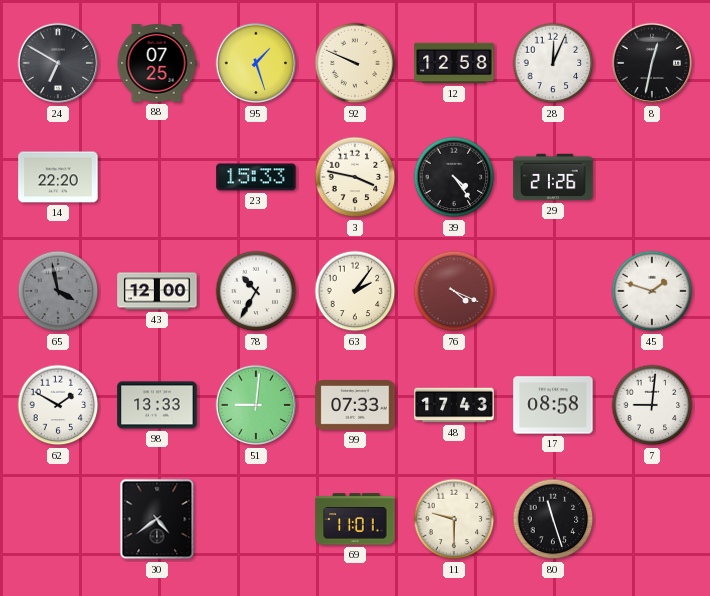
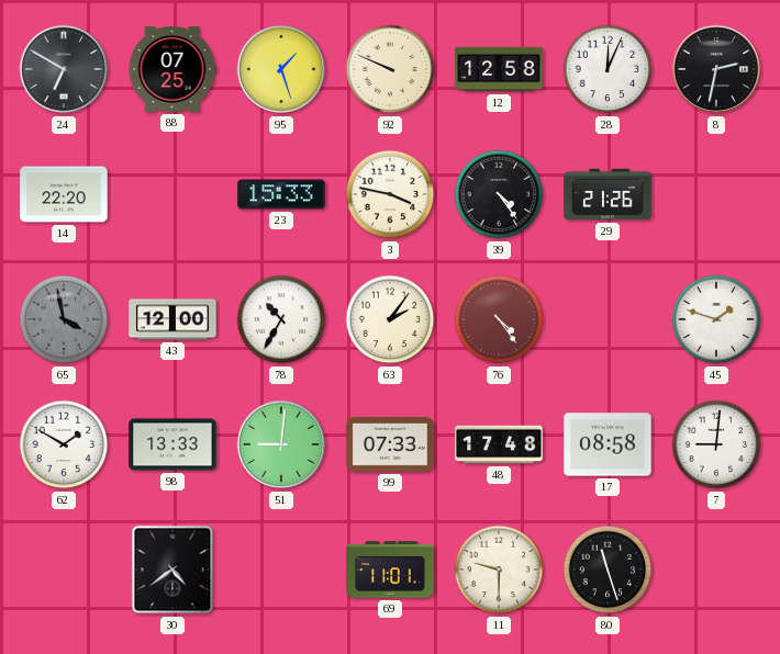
8: 12:32 -> 2:32 (716, 69)
76: 4:19 -> 4:24 (499, 319)
48: 17:43 -> 17:48 (499, 444)
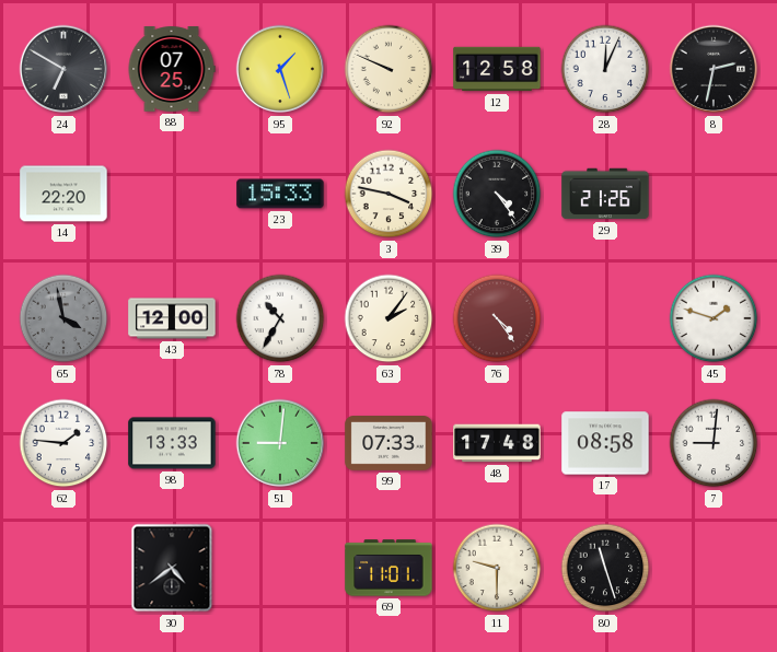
62: 1:50 -> 1:46 (63, 443)
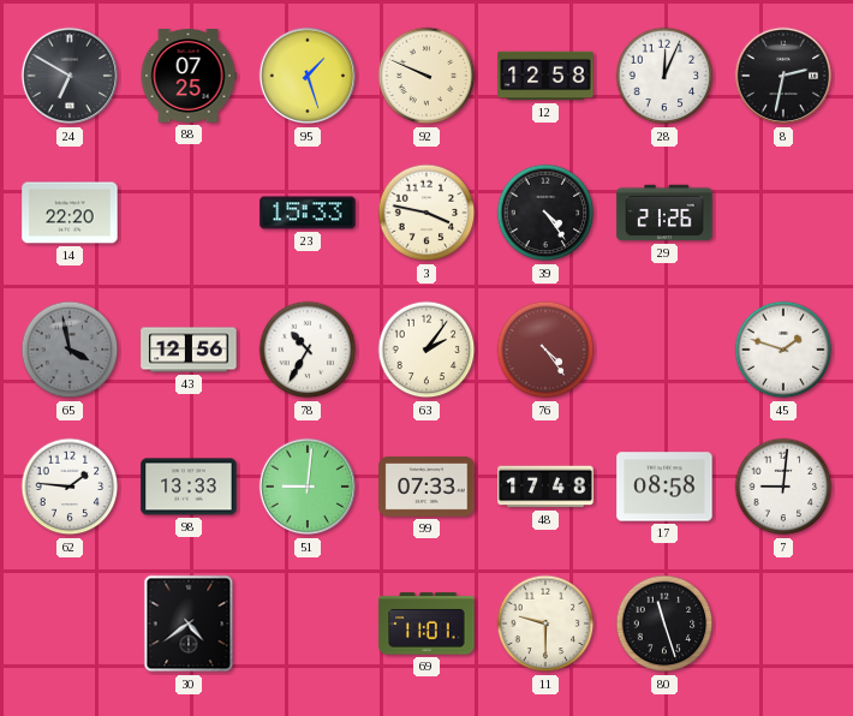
43: 12:00 -> 12:56 (189, 350)
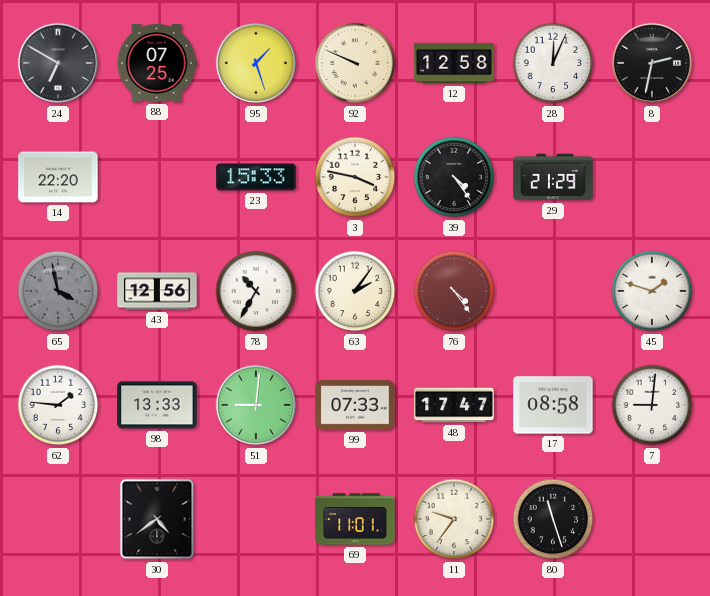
29: 21:26 -> 21:29 (553, 177)
48: 17:48 -> 17:47 (454, 405)
11: 9:30 -> 9:36 (454, 519)
